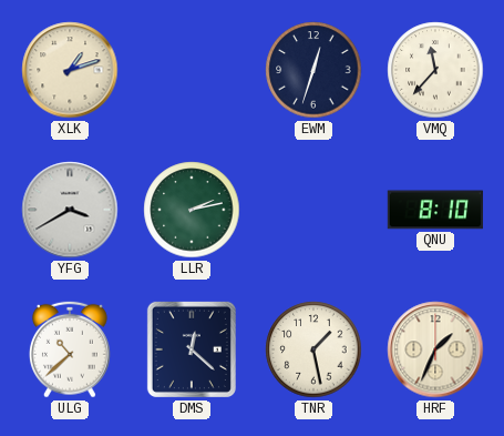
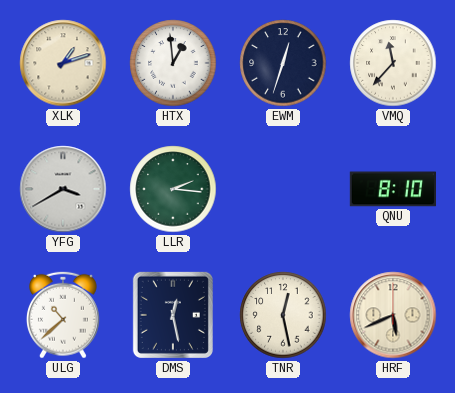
HTX: none -> 12:59 (173, 63)
LLR: 2:13 -> 2:16 (173, 189)
DMS: 12:22 -> 12:28 (173, 315)
TNR: 1:28 -> 12:28 (283, 315)
HRF: 1:34 -> 5:41 (393, 315)
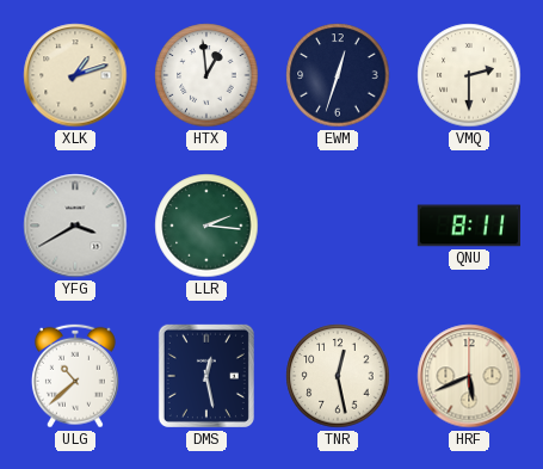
VMQ: 11:37 -> 2:30 (469, 75)
QNU: 8:10 -> 8:11 (469, 226)
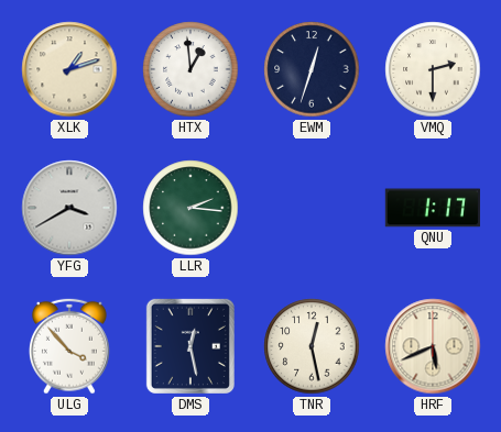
QNU: 8:11 -> 1:17 (433, 208)
ULG: 10:38 -> 3:53 (69, 346)
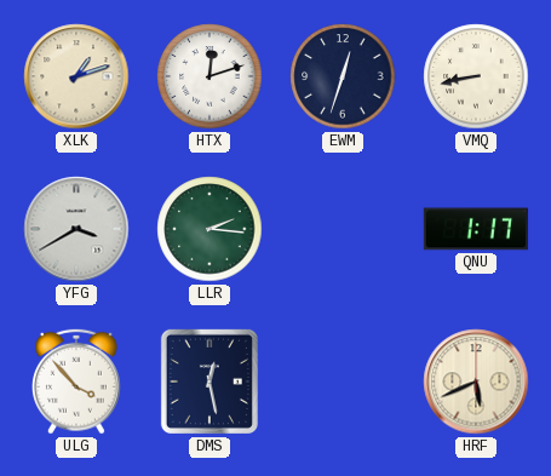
HTX: 12:59 -> 12:12 (210, 76)
VMQ: 2:30 -> 8:43 (476, 76)
TNR: 12:28 -> none (312, 346)
